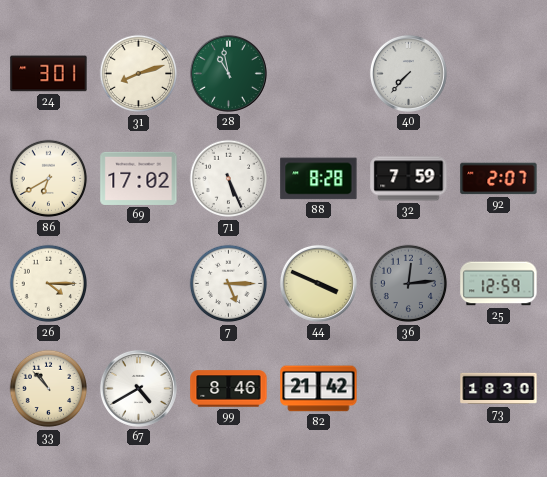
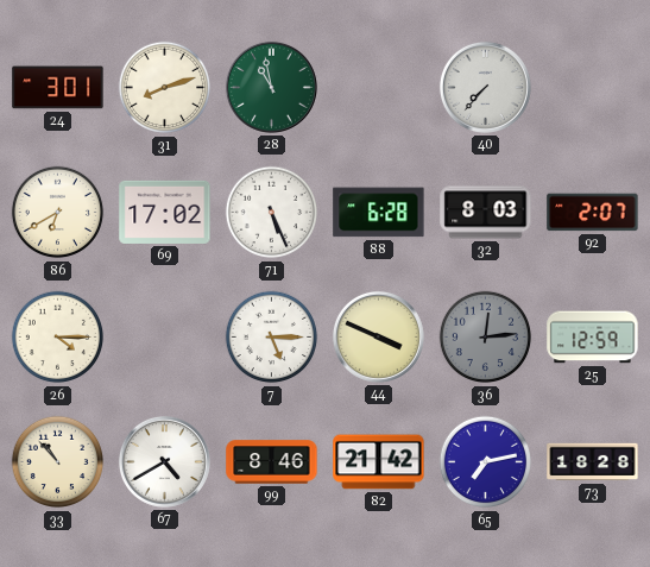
88: 8:28 -> 6:28 (379, 213)
32: 7:59 -> 8:03 (486, 213)
65: none -> 7:13 (486, 462)
73: 18:30 -> 18:28 (593, 462)
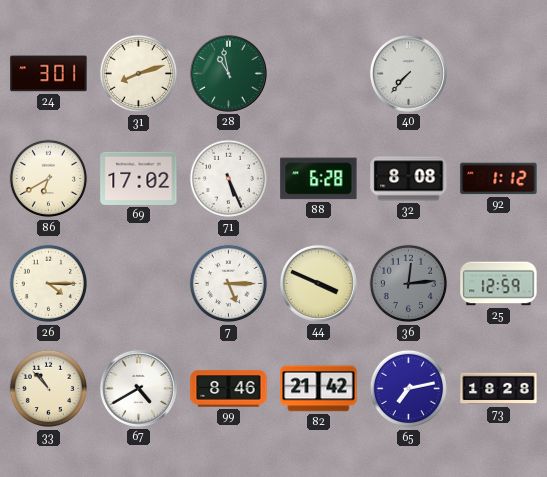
32: 8:03 -> 8:08 (409, 179)
92: 2:07 -> 1:12 (499, 179)
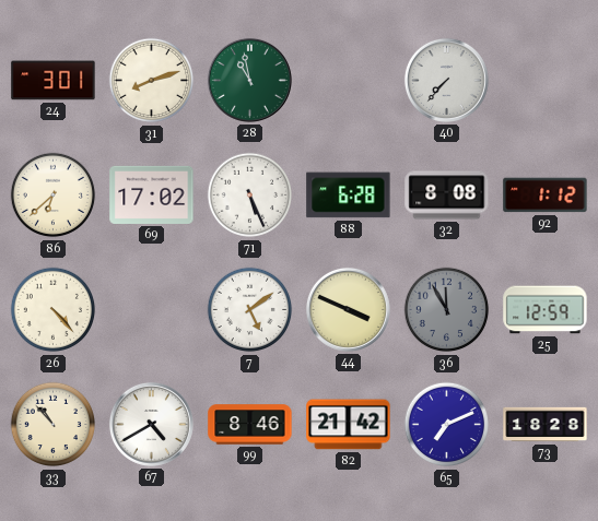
86: 6:40 -> 6:38 (54, 196)
26: 4:15 -> 4:23 (54, 310)
7: 5:15 -> 5:09 (250, 310)
36: 12:14 -> 11:55 (447, 310)
65: 7:13 -> 7:11 (447, 425)
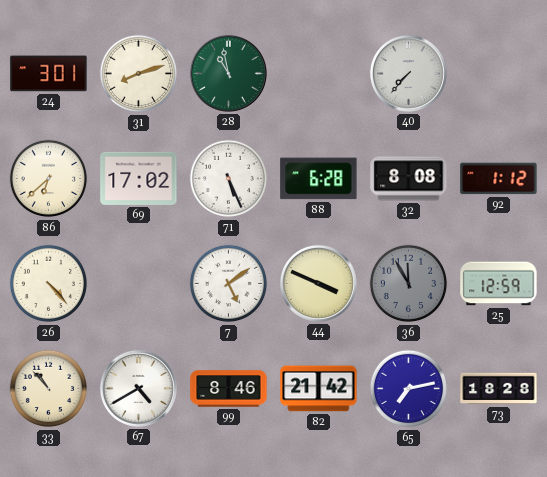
65: 7:11 -> 7:13 (409, 389)
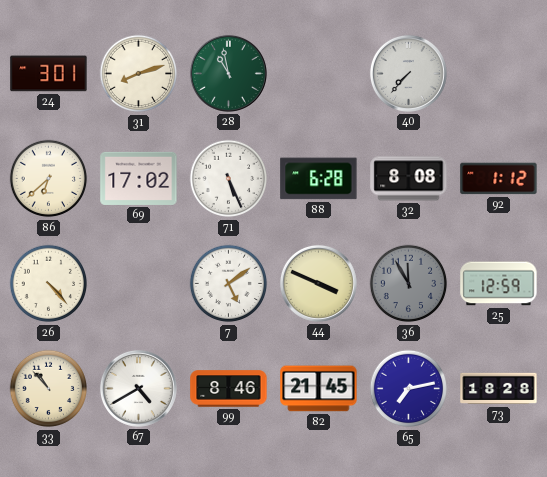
82: 21:42 -> 21:45 (319, 389)
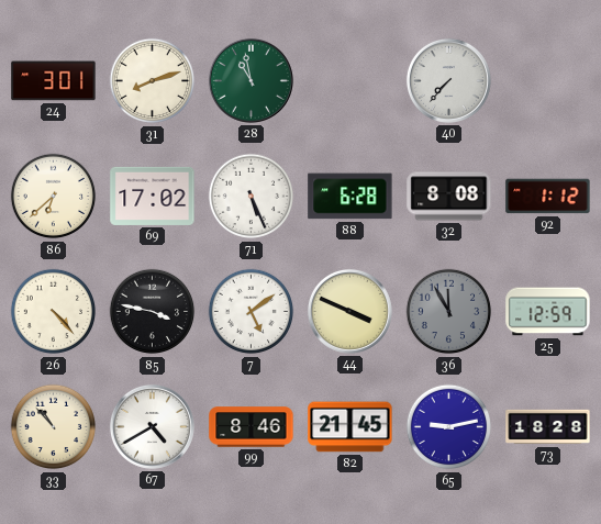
85: none -> 3:47 (153, 312)
65: 7:13 -> 9:13 (449, 427)
